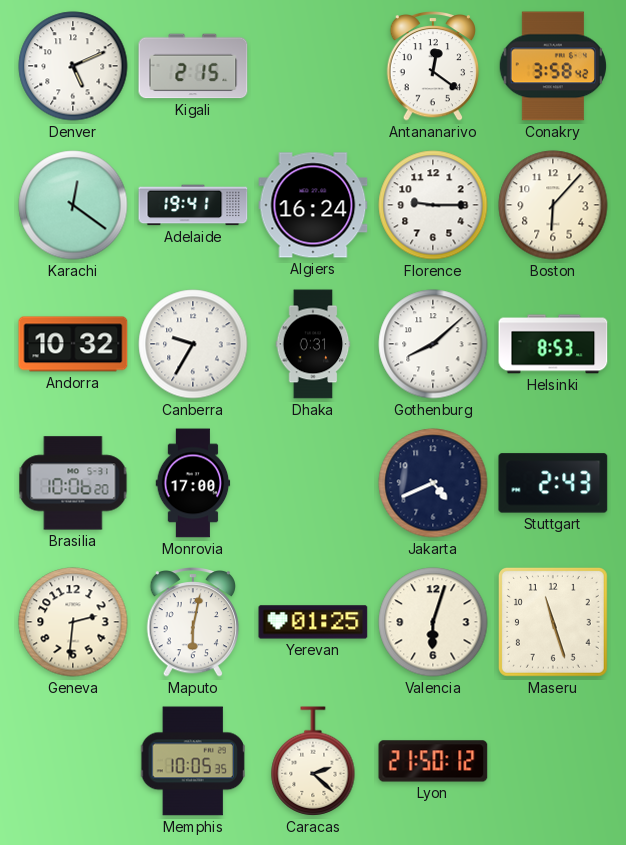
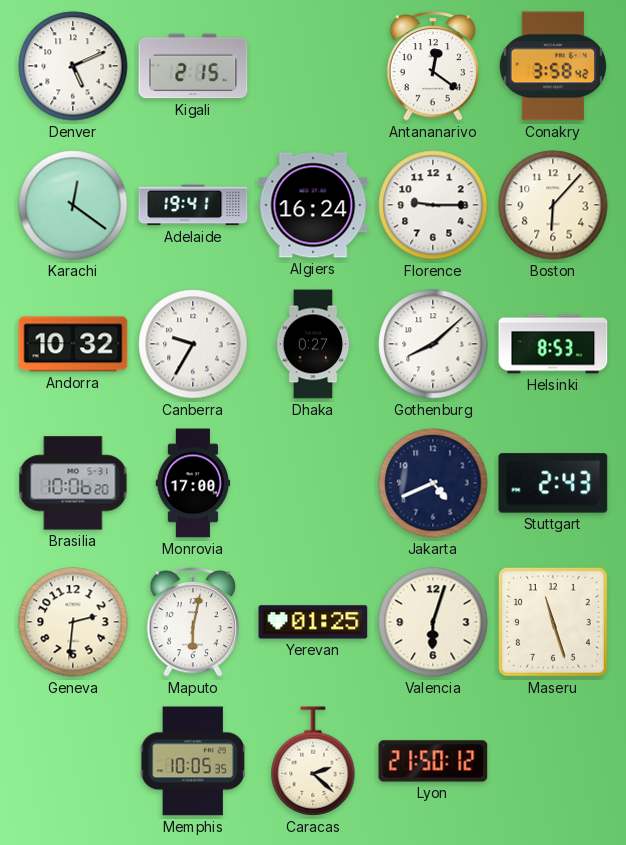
Dhaka: 0:31 -> 0:27 (313, 344)
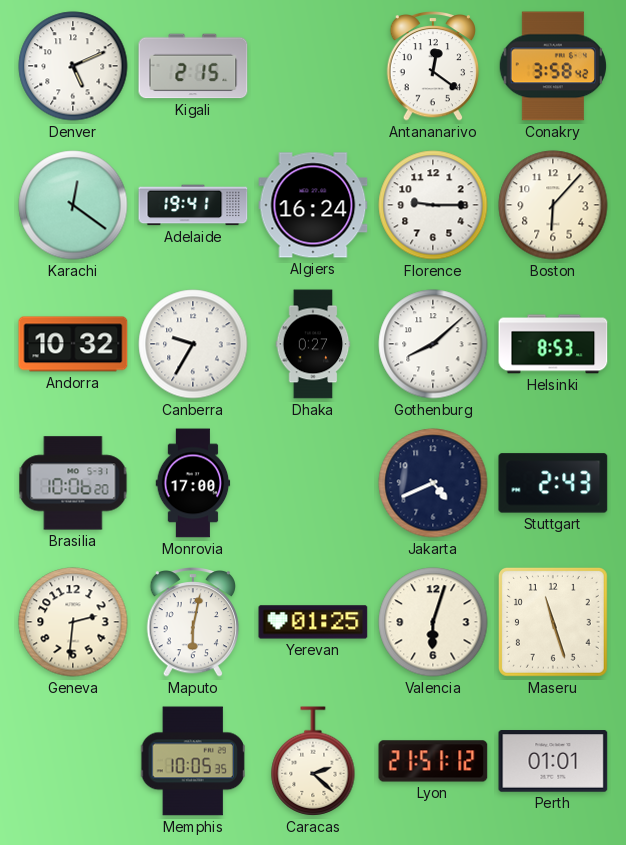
Lyon: 21:50 -> 21:51 (433, 761)
Perth: none -> 01:01 (553, 761)
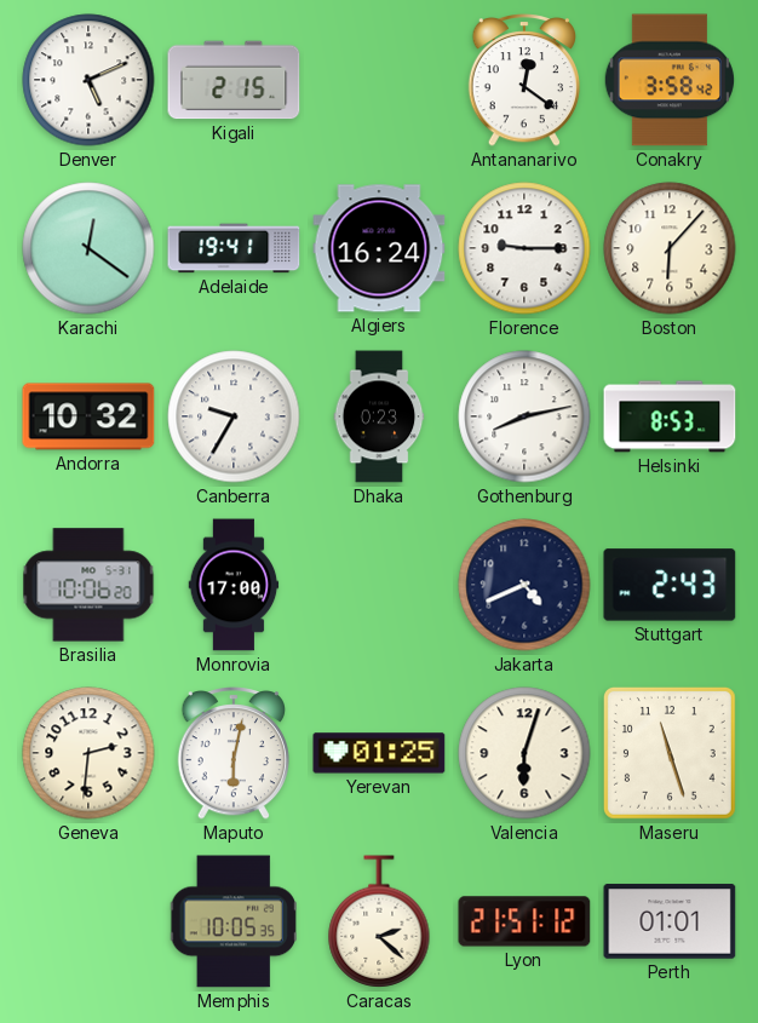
Dhaka: 0:27 -> 0:23 (379, 416)
Gothenburg: 8:08 -> 8:13 (524, 416)
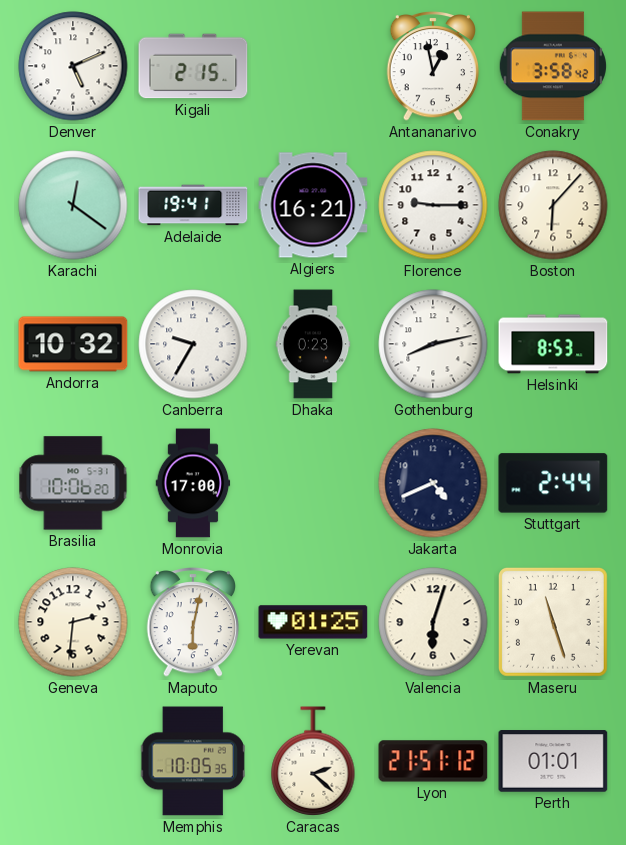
Antananarivo: 12:21 -> 12:58 (433, 67)
Algiers: 16:24 -> 16:21 (313, 205)
Stuttgart: 2:43 -> 2:44 (553, 483)
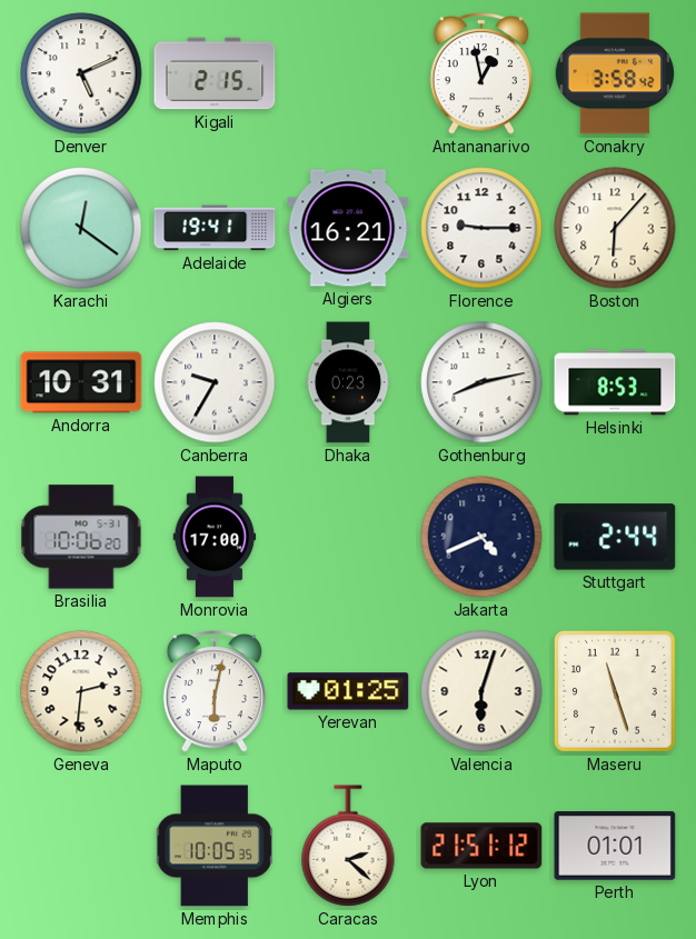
Andorra: 10:32 -> 10:31 (81, 382)
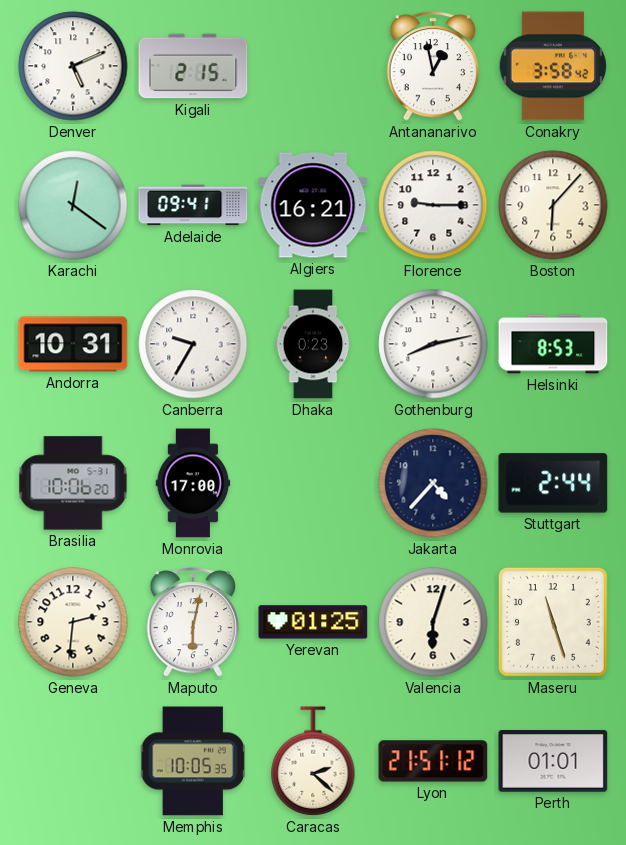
Adelaide: 19:41 -> 09:41 (193, 205)
Jakarta: 4:41 -> 4:37 (433, 483)
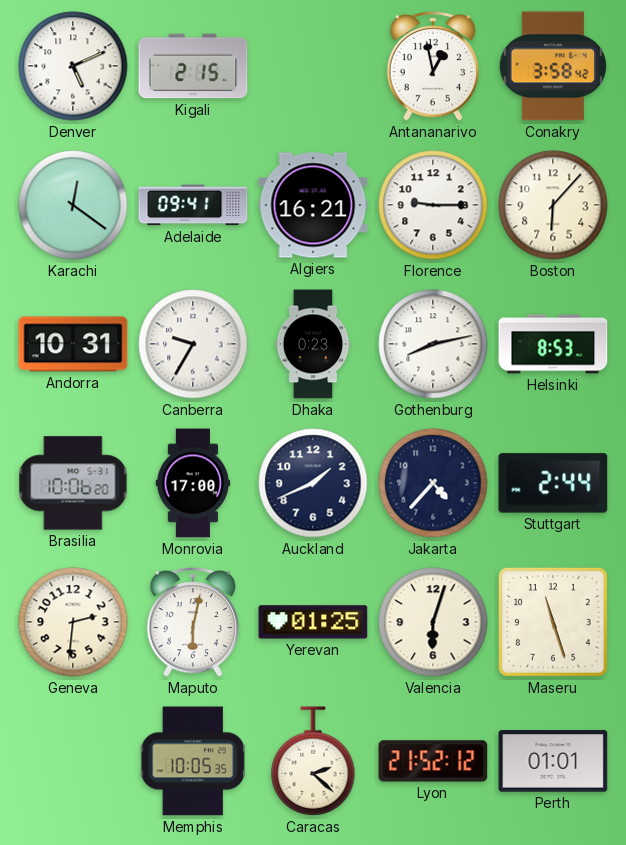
Auckland: none -> 1:41 (313, 483)
Lyon: 21:51 -> 21:52 (433, 761)
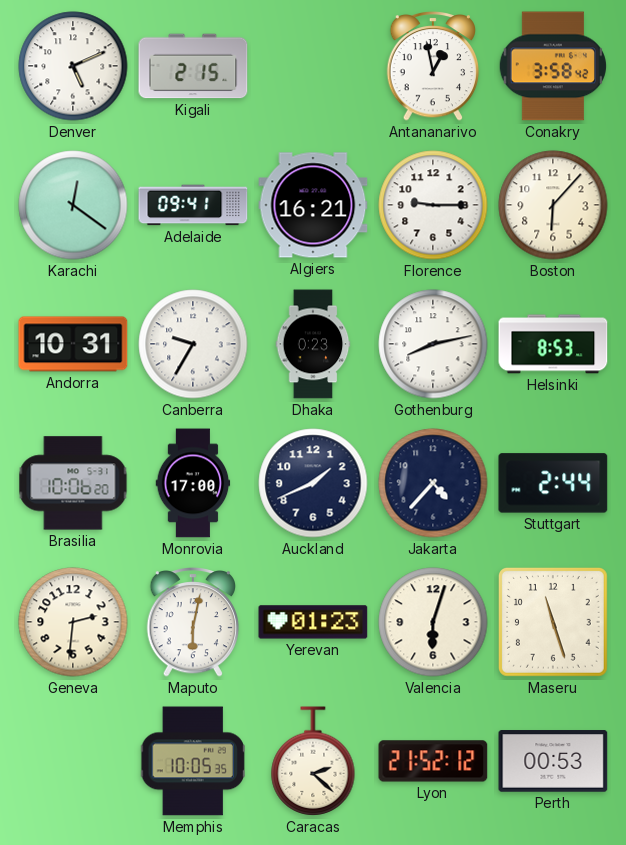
Yerevan: 01:25 -> 01:23 (313, 622)
Perth: 01:01 -> 00:53 (553, 761)
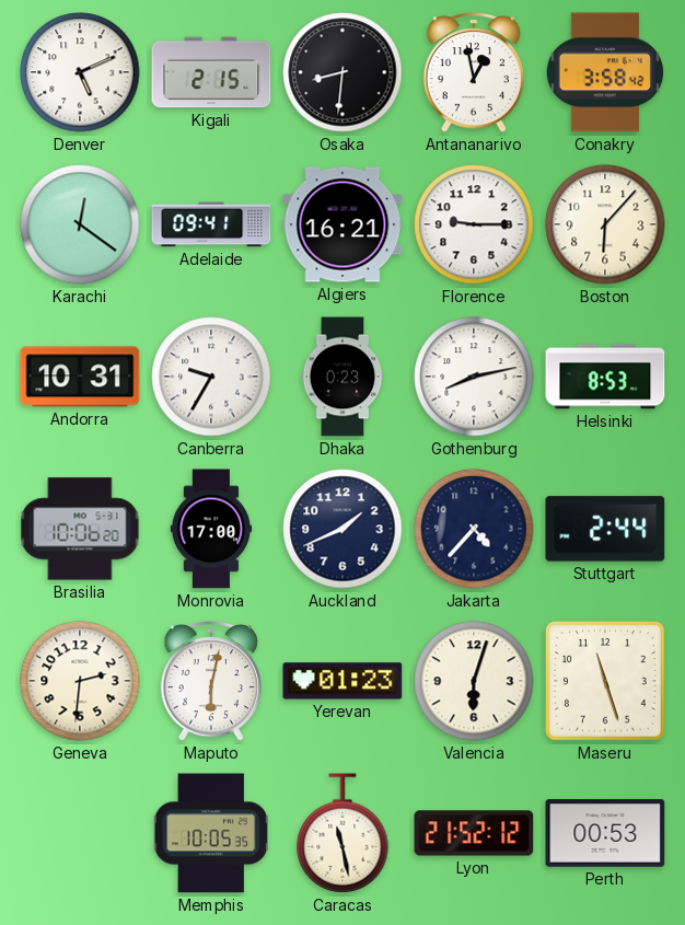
Osaka: none -> 8:31 (342, 72)
Caracas: 2:22 -> 11:28 (342, 833)
